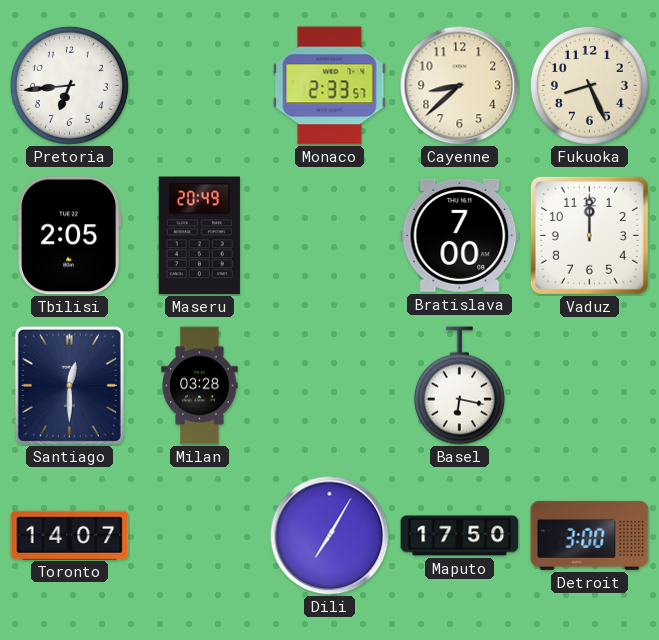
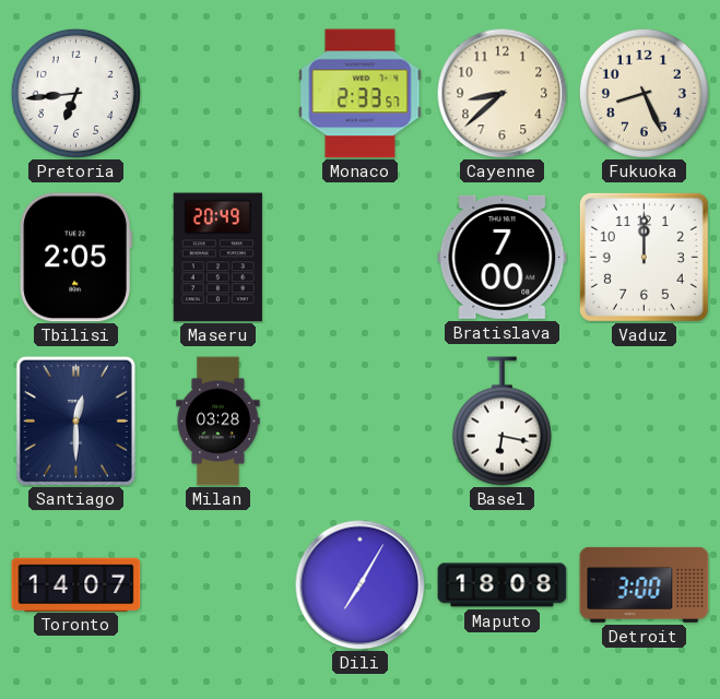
Maputo: 17:50 -> 18:08 (503, 585)
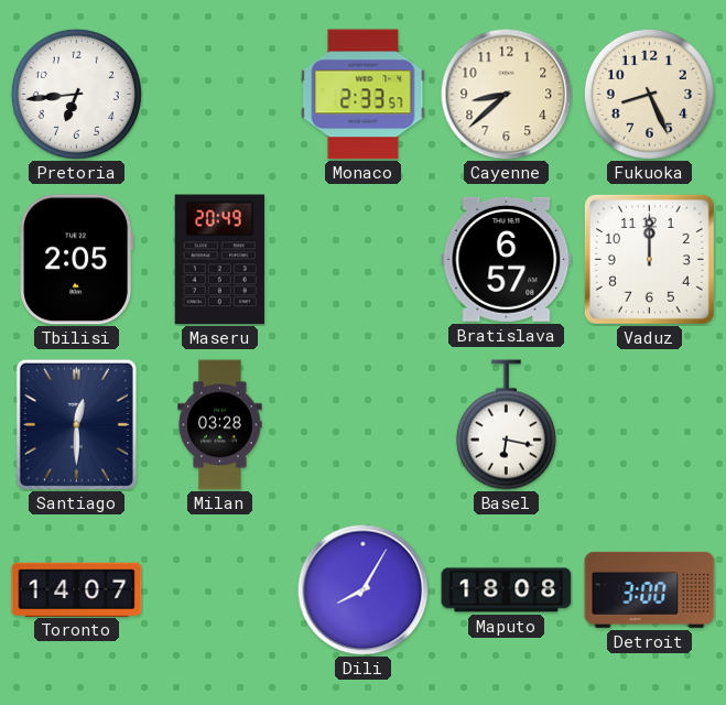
Bratislava: 7:00 -> 6:57 (507, 259)
Dili: 7:05 -> 8:05 (364, 590)
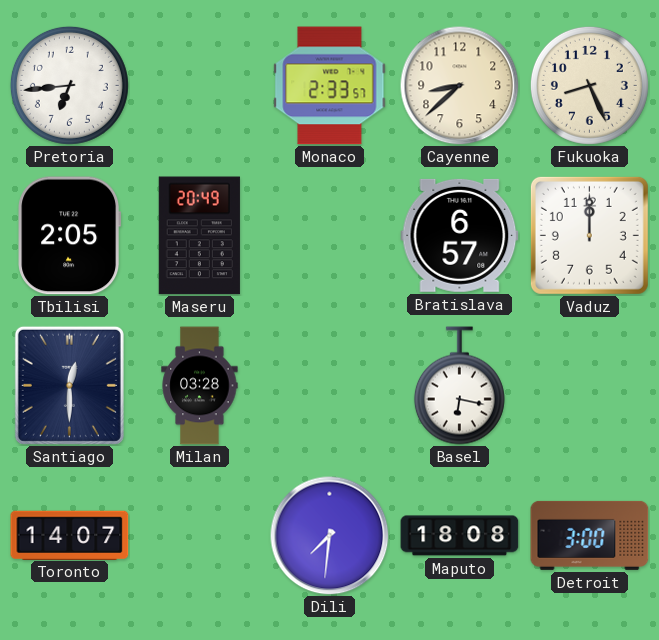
Dili: 8:05 -> 7:31 (330, 536)
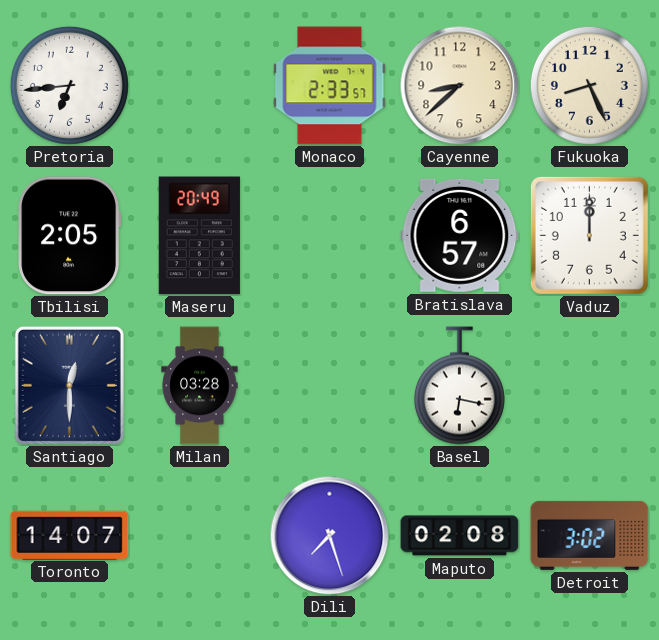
Dili: 7:31 -> 7:27 (330, 536)
Maputo: 18:08 -> 02:08 (460, 536)
Detroit: 3:00 -> 3:02 (590, 535)
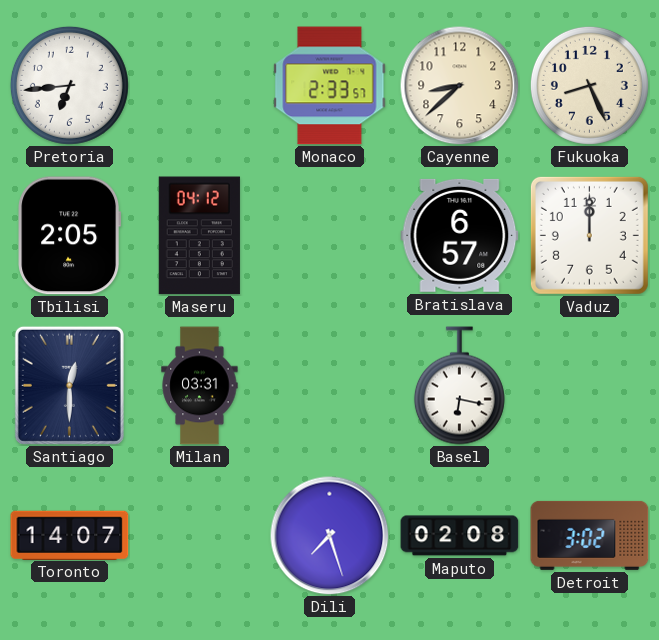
Maseru: 20:49 -> 04:12 (199, 236)
Milan: 03:28 -> 03:31 (200, 386)
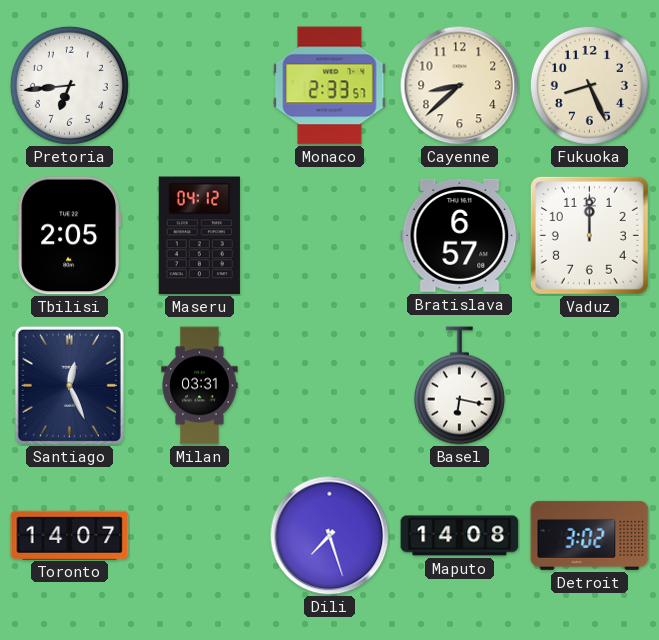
Santiago: 12:30 -> 12:26 (69, 385)
Maputo: 02:08 -> 14:08 (460, 536)
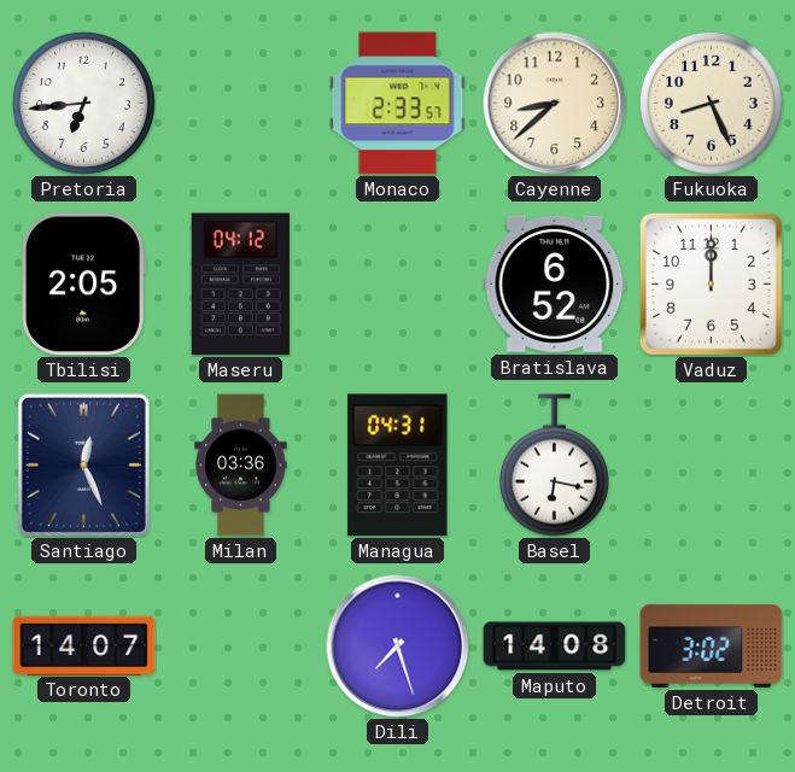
Bratislava: 6:57 -> 6:52 (555, 283)
Milan: 03:31 -> 03:36 (241, 466)
Managua: none -> 04:31 (398, 466)
